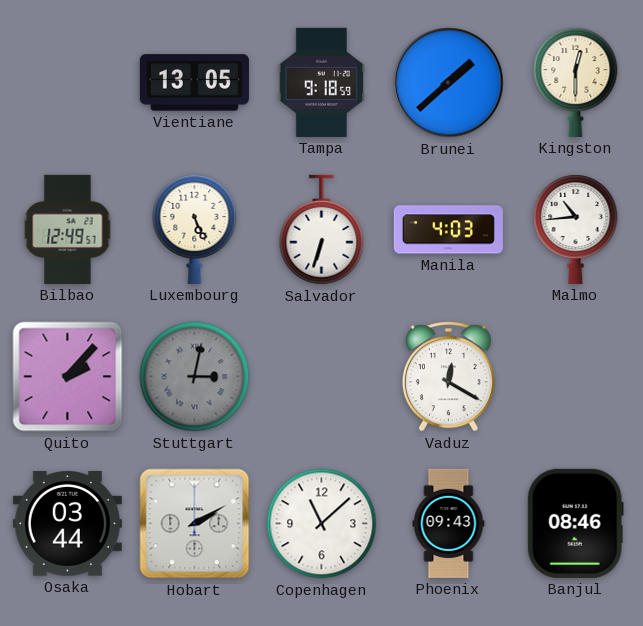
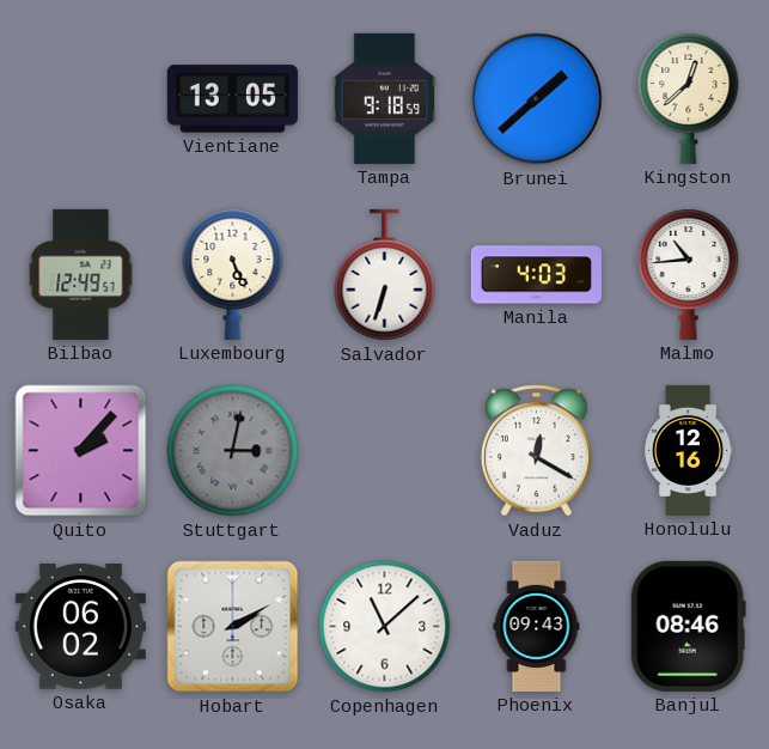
Kingston: 12:30 -> 12:38 (689, 98)
Honolulu: none -> 12:16 (689, 450)
Osaka: 03:44 -> 06:02 (80, 627)
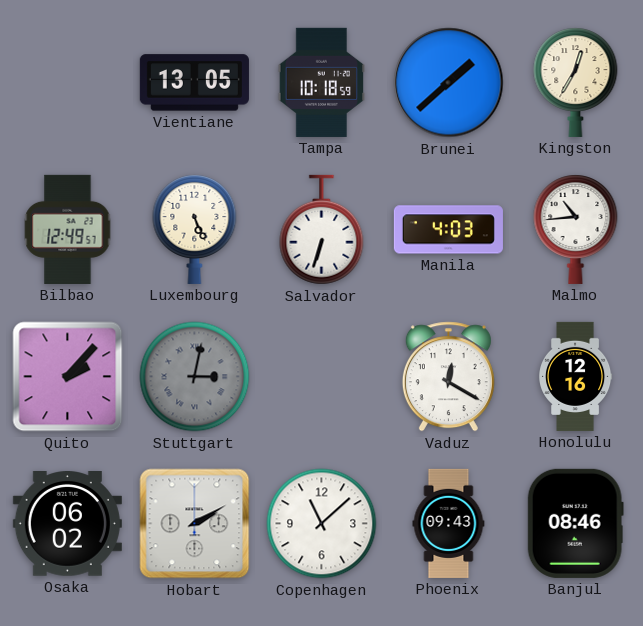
Tampa: 9:18 -> 10:18 (321, 82)
Kingston: 12:38 -> 12:35 (576, 82)
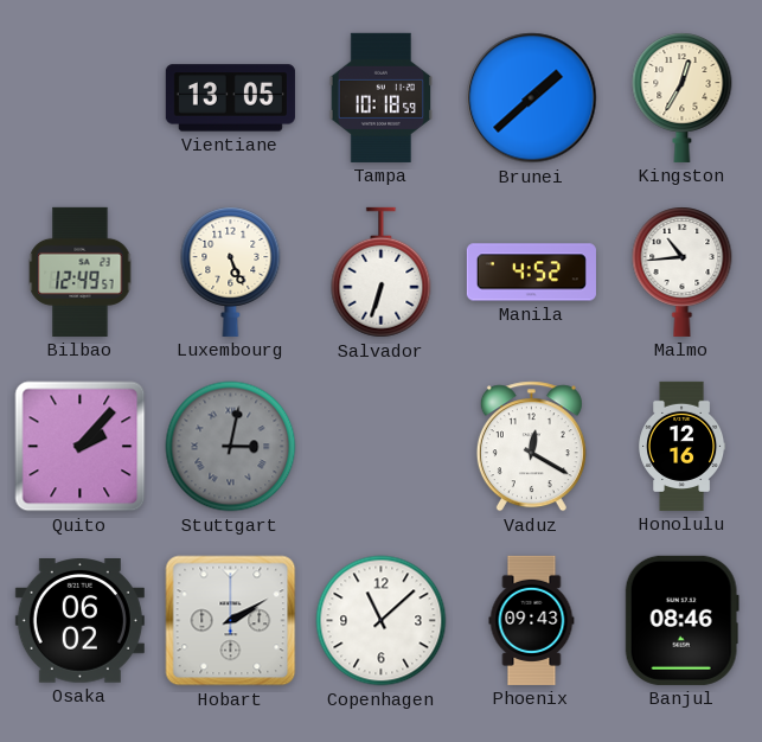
Manila: 4:03 -> 4:52 (531, 273)
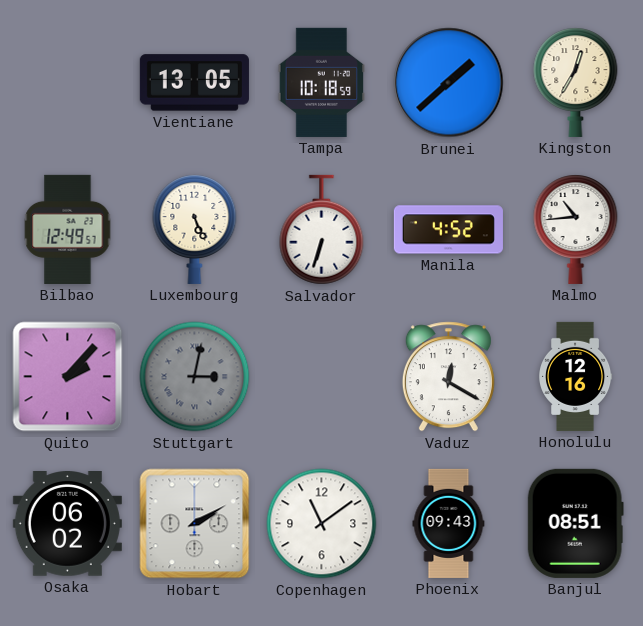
Copenhagen: 11:08 -> 11:09 (322, 524)
Banjul: 08:46 -> 08:51 (575, 523)
